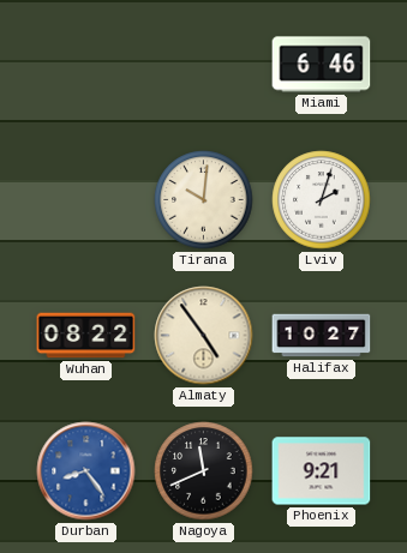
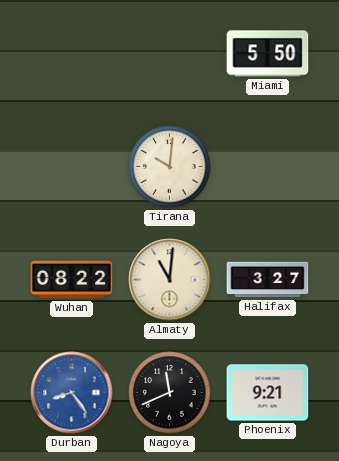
Miami: 6:46 -> 5:50 (268, 54)
Lviv: 2:03 -> none (322, 200)
Almaty: 4:54 -> 11:01 (170, 280)
Halifax: 10:27 -> 3:27 (268, 280)
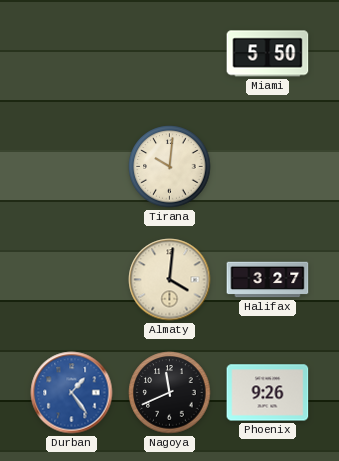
Wuhan: 08:22 -> none (72, 280)
Almaty: 11:01 -> 4:01 (170, 280)
Durban: 8:24 -> 1:24 (72, 393)
Phoenix: 9:21 -> 9:26 (268, 393)
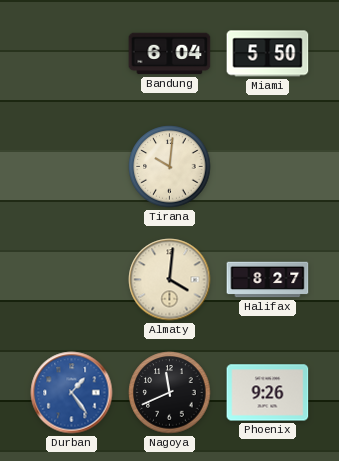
Bandung: none -> 6:04 (170, 54)
Halifax: 3:27 -> 8:27 (268, 280)
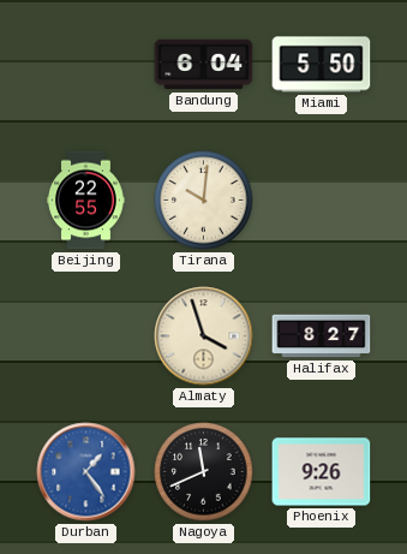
Beijing: none -> 22:55 (86, 201)
Almaty: 4:01 -> 3:57 (204, 336)
